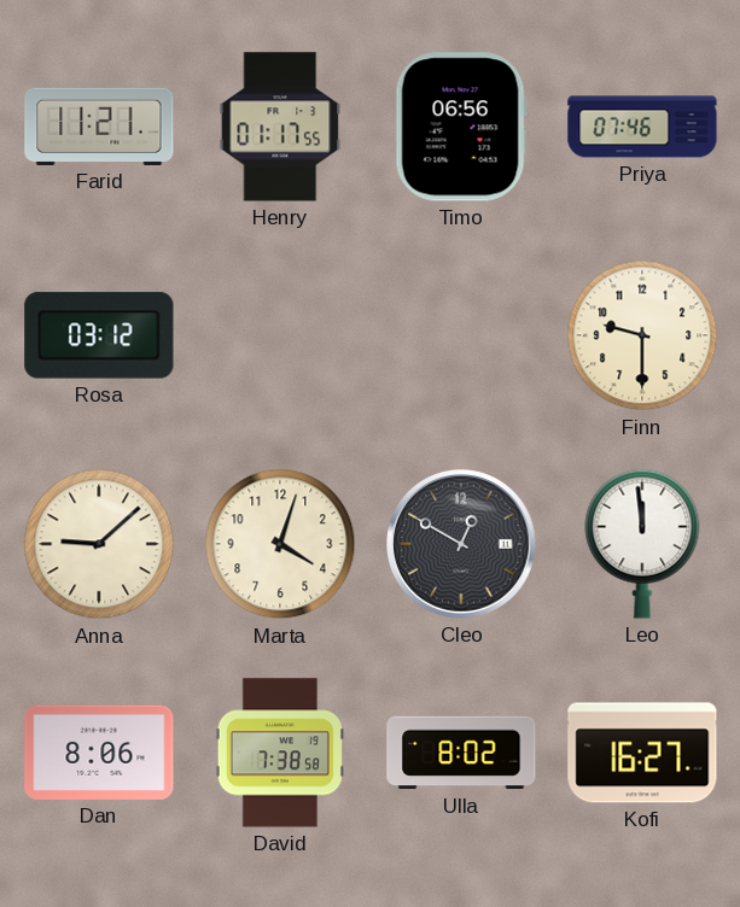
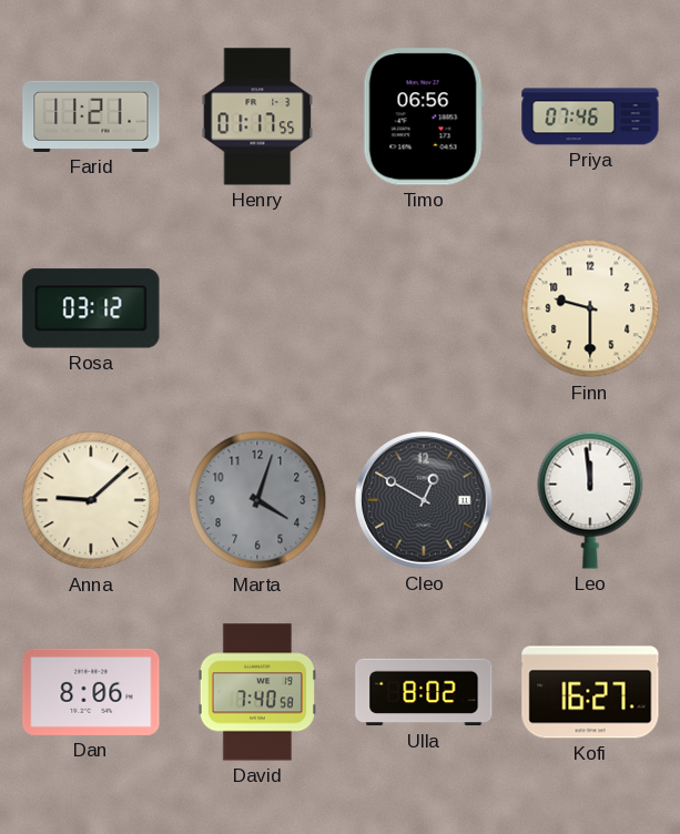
Marta dial: cream -> grey (257, 500)
David: 7:38 -> 7:40 (257, 692)
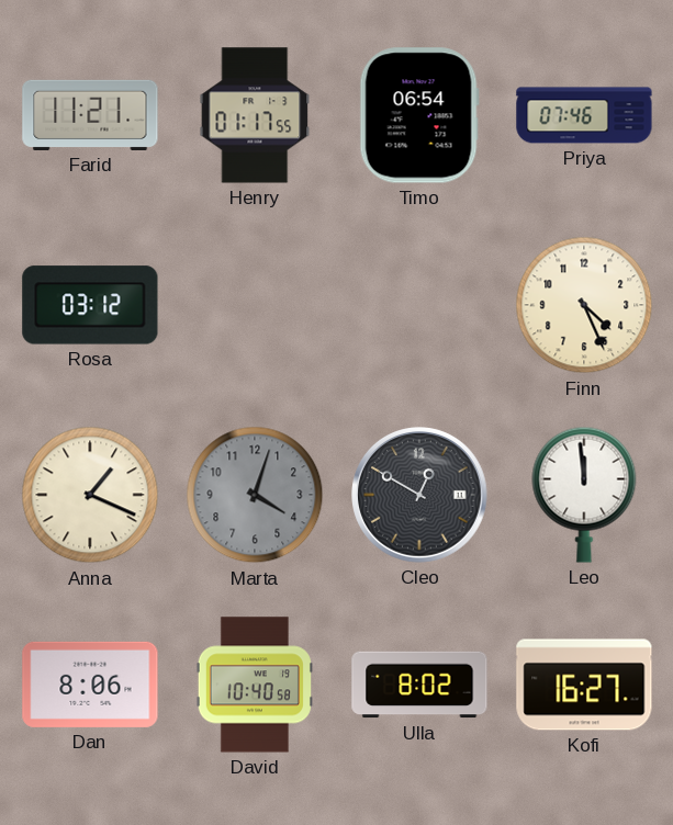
Timo: 06:56 -> 06:54 (419, 115)
Finn: 9:30 -> 4:26 (584, 305)
Anna: 9:08 -> 1:19 (90, 495)
David: 7:40 -> 10:40 (255, 685)
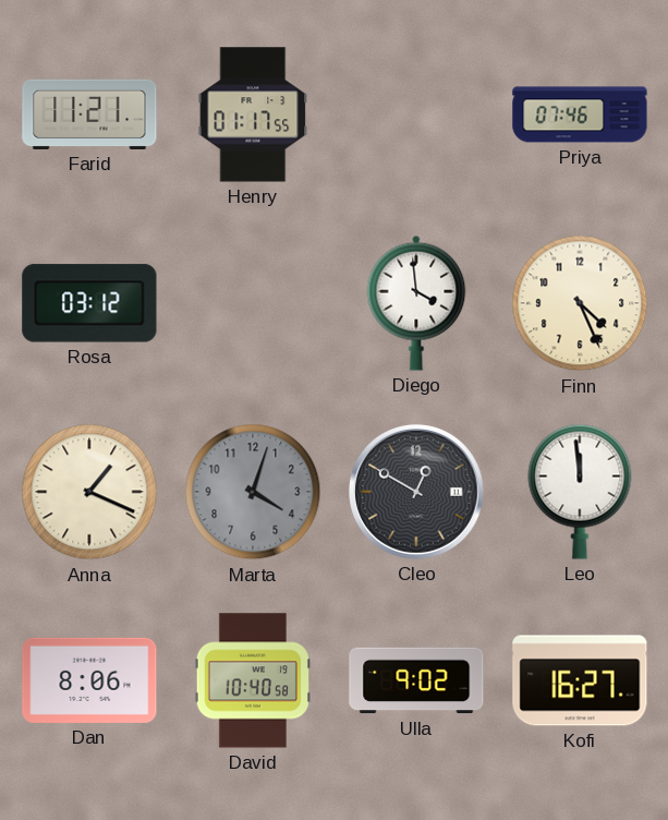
Timo: 06:54 -> none (419, 115)
Diego: none -> 3:59 (416, 303)
Ulla: 8:02 -> 9:02 (416, 680)
